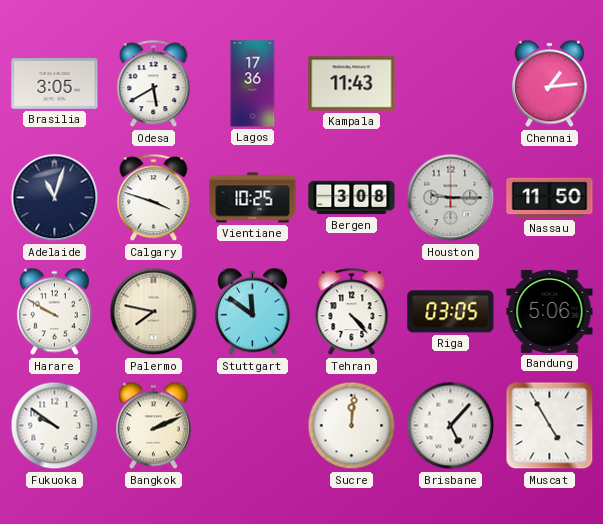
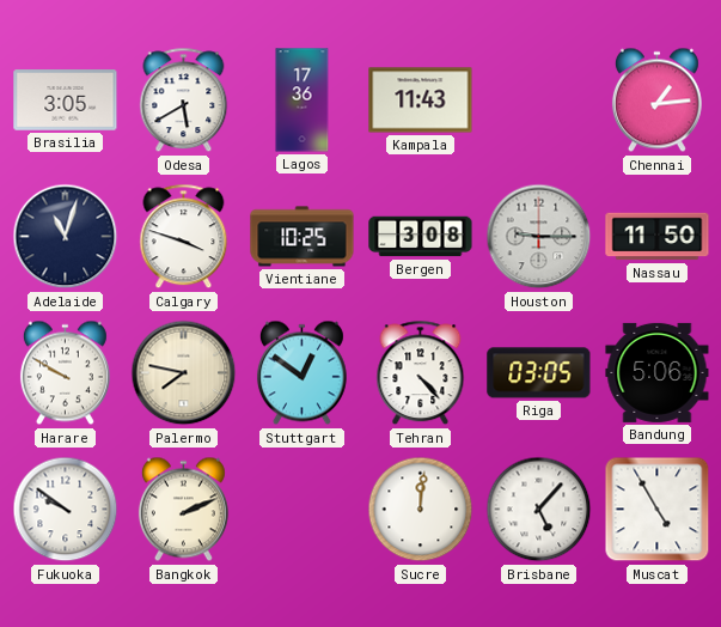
Stuttgart: 11:51 -> 12:51 (301, 373)
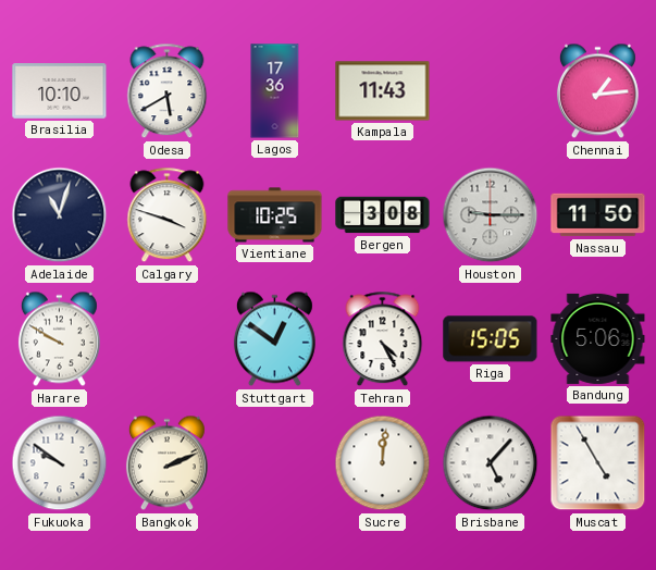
Brasilia: 3:05 -> 10:10 (60, 91)
Palermo: 7:47 -> none (184, 373)
Tehran: 4:23 -> 4:25 (383, 339)
Riga: 03:05 -> 15:05 (491, 339)
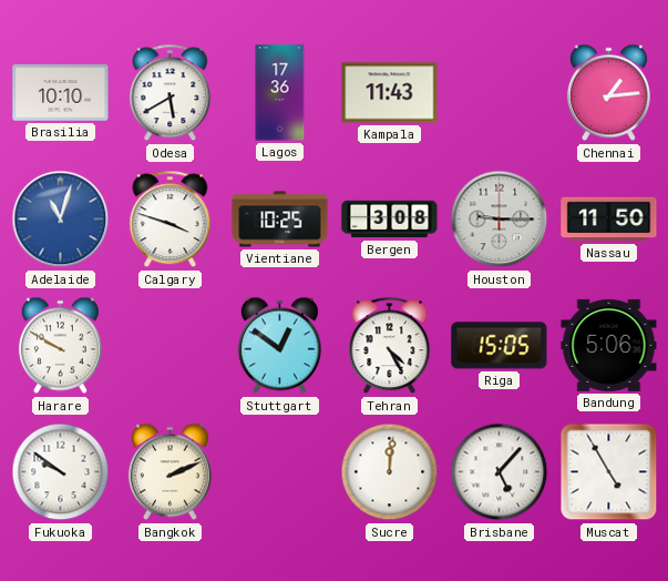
Adelaide dial: navy -> blue (61, 220)
